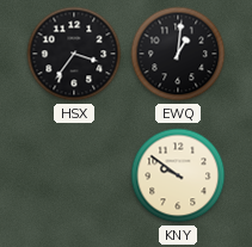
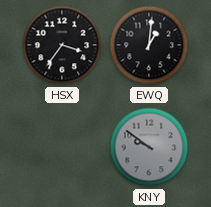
KNY dial: cream -> grey (149, 147)
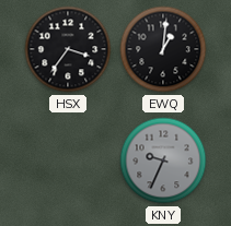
KNY: 9:51 -> 9:34 (163, 160)
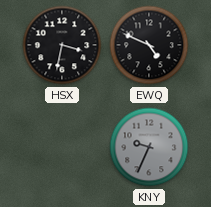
HSX: 3:36 -> 3:32 (62, 45)
EWQ: 1:01 -> 4:49 (149, 45)
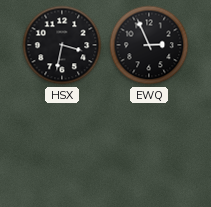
EWQ: 4:49 -> 2:56 (149, 45)
KNY: 9:34 -> none (149, 147)
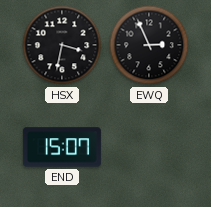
END: none -> 15:07 (62, 147)
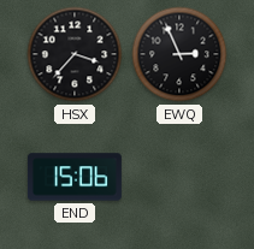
HSX: 3:32 -> 3:37 (75, 54)
END: 15:07 -> 15:06 (75, 177)
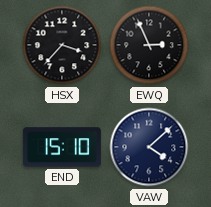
END: 15:06 -> 15:10 (62, 147)
VAW: none -> 4:08 (149, 147)
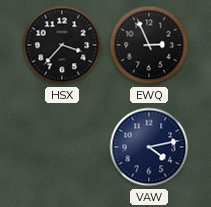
END: 15:10 -> none (62, 147)
VAW: 4:08 -> 4:13 (149, 147)
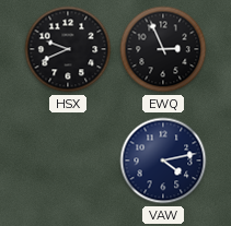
HSX: 3:37 -> 9:41 (68, 49)
